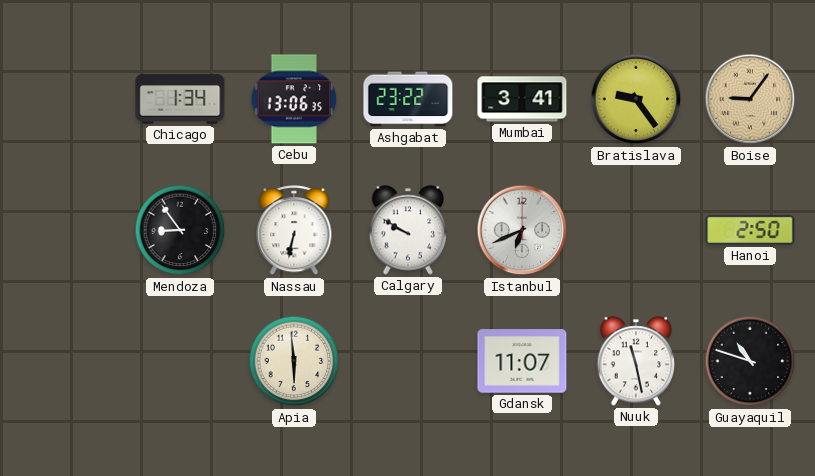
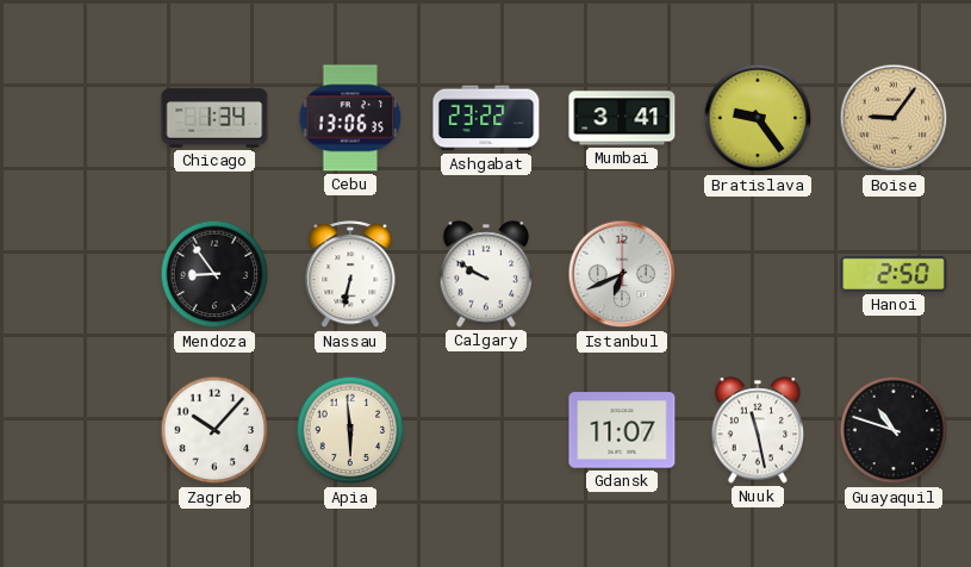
Zagreb: none -> 10:07 (214, 430)
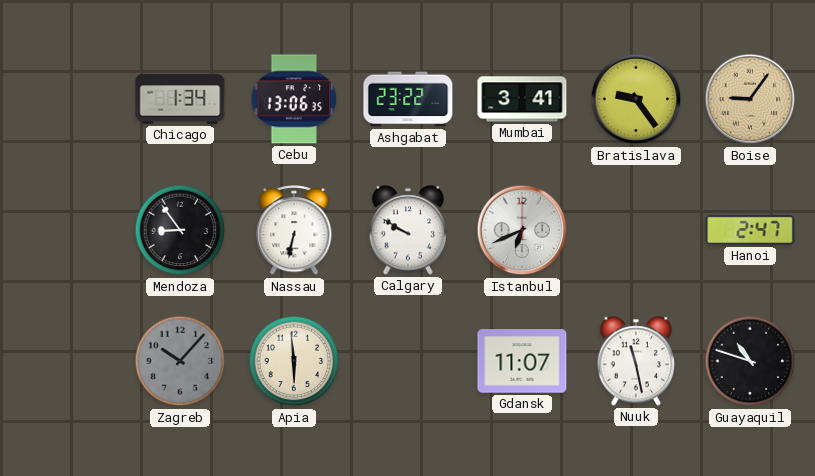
Hanoi: 2:50 -> 2:47 (750, 230)
Zagreb dial: white -> grey (180, 361)
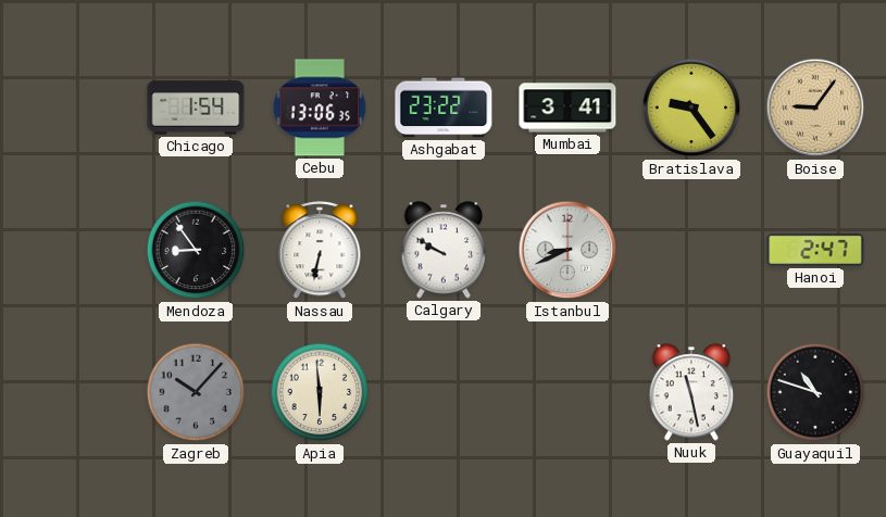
Chicago: 1:34 -> 1:54 (196, 108)
Istanbul: 6:41 -> 8:41 (567, 250)
Gdansk: 11:07 -> none (522, 361)
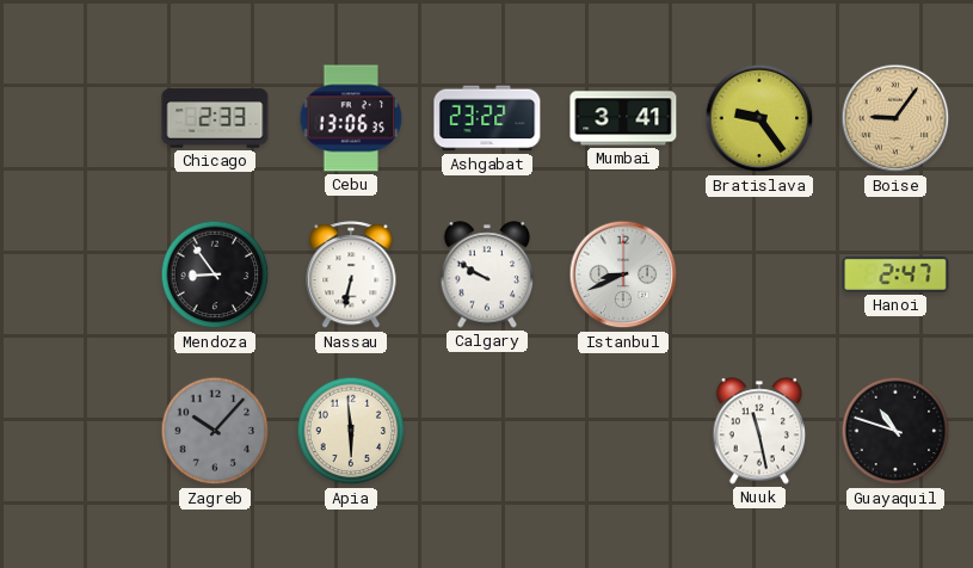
Chicago: 1:54 -> 2:33 (215, 118)
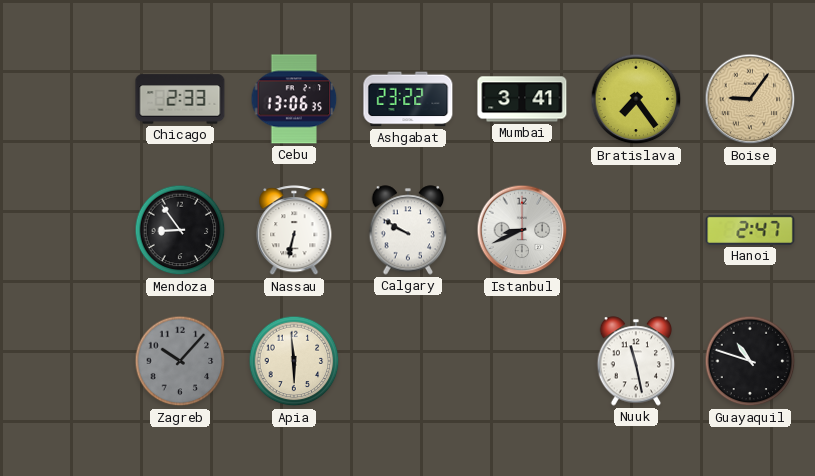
Bratislava: 9:24 -> 7:24 (636, 99)
